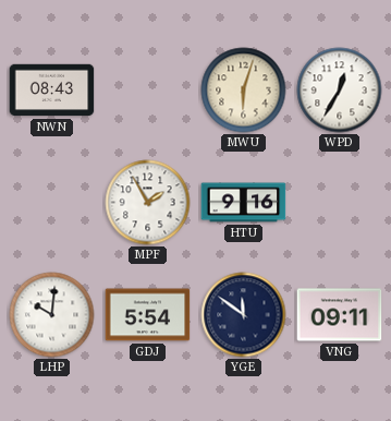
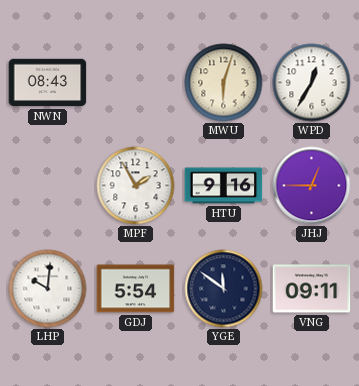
JHJ: none -> 12:45 (312, 186)
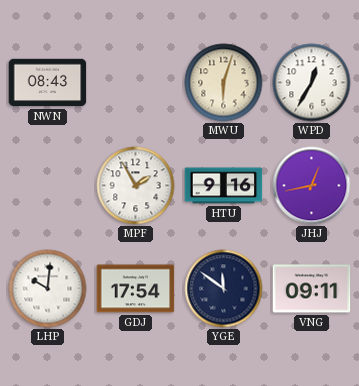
JHJ: 12:45 -> 12:43 (312, 186)
GDJ: 5:54 -> 17:54 (136, 289)
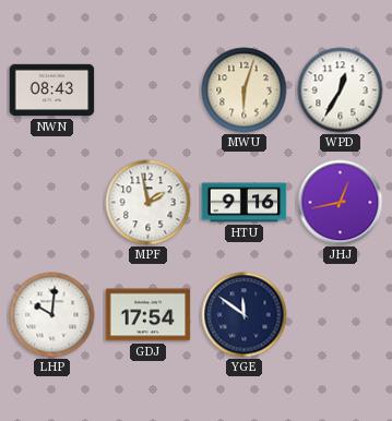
MPF: 1:55 -> 1:58 (149, 203)
VNG: 09:11 -> none (312, 289)
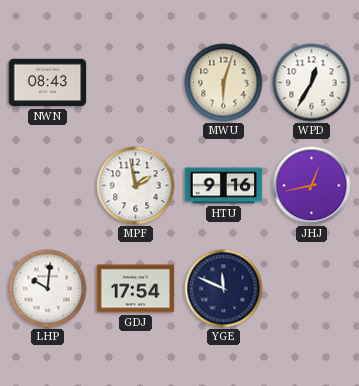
YGE: 11:51 -> 11:49 (224, 289)
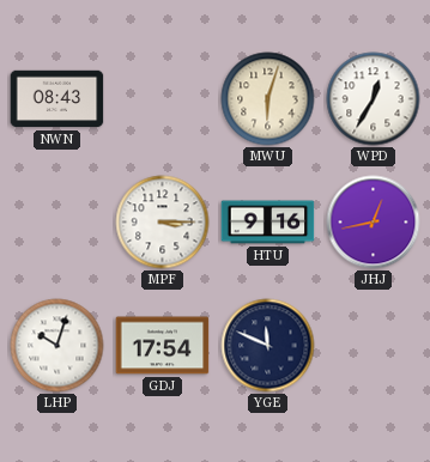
MPF: 1:58 -> 3:15 (163, 223)
LHP: 10:01 -> 10:03 (57, 346)
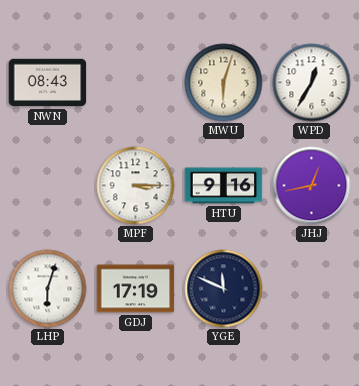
LHP: 10:03 -> 6:03 (48, 289)
GDJ: 17:54 -> 17:19 (136, 289)
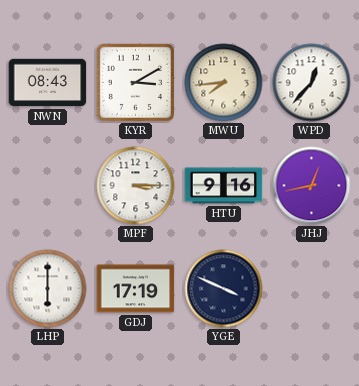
KYR: none -> 3:10 (135, 82)
MWU: 6:03 -> 7:44 (224, 83)
WPD: 12:35 -> 12:37 (312, 83)
LHP: 6:03 -> 6:00 (48, 289)
YGE: 11:49 -> 3:49 (224, 289)
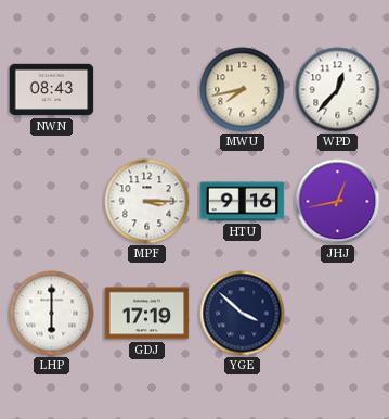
KYR: 3:10 -> none (135, 82)
MWU: 7:44 -> 7:43 (243, 90)
YGE: 3:49 -> 3:52 (243, 314)
